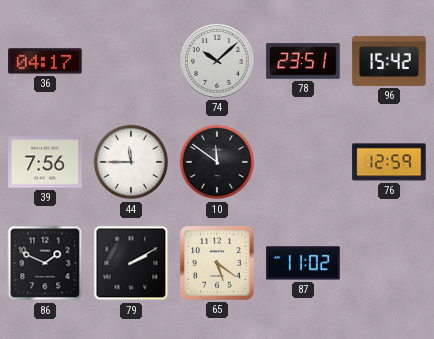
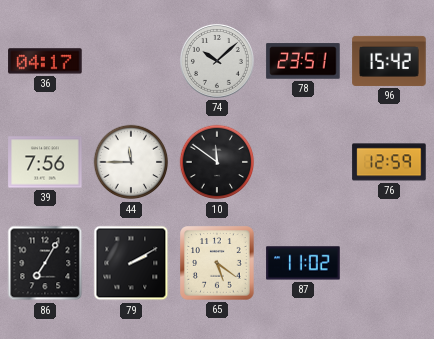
86: 1:49 -> 7:05 (45, 263)
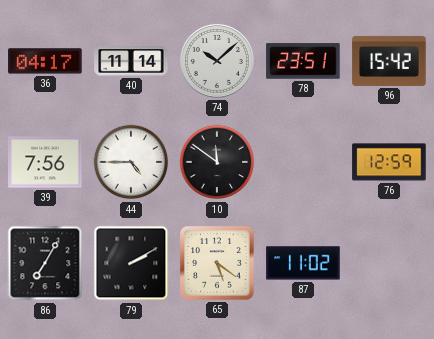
40: none -> 11:14 (131, 61)
44: 11:45 -> 4:45 (131, 162)
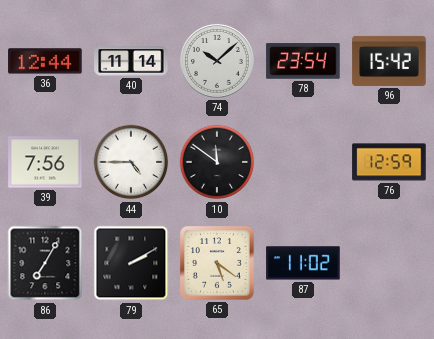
36: 04:17 -> 12:44 (45, 61)
78: 23:51 -> 23:54 (303, 61)
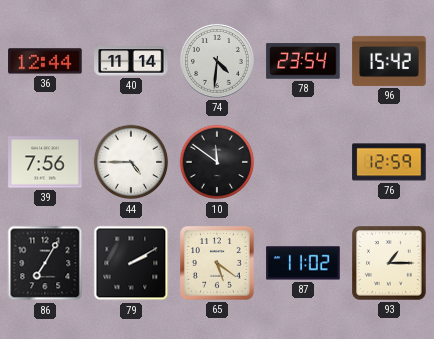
74: 10:08 -> 4:31 (217, 61)
93: none -> 1:15 (389, 263)
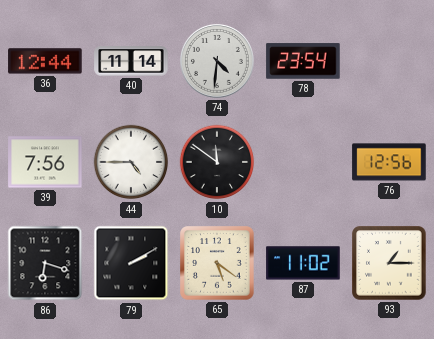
96: 15:42 -> none (389, 61)
76: 12:59 -> 12:56 (389, 162)
86: 7:05 -> 6:18 (45, 263)
